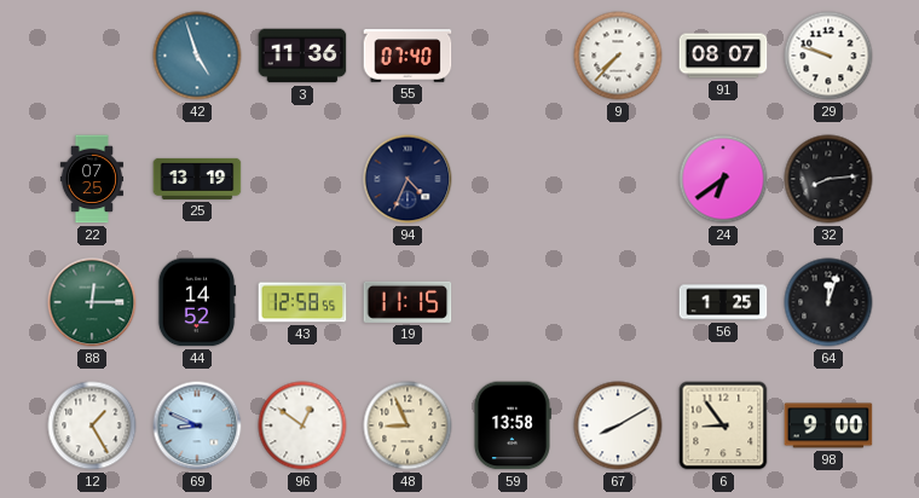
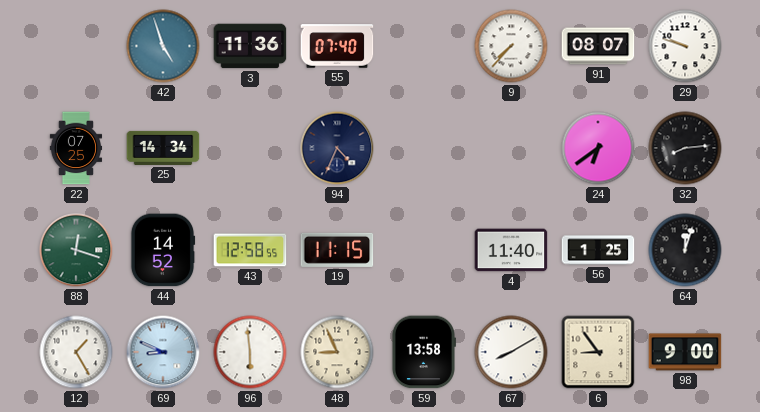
25: 13:19 -> 14:34 (163, 148)
88: 12:15 -> 12:18 (76, 250)
4: none -> 11:40 (511, 250)
96: 12:51 -> 5:59 (250, 352)
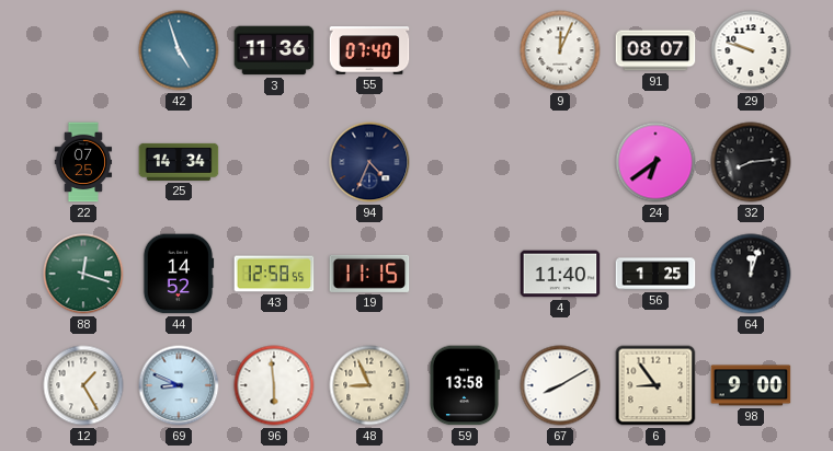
9: 7:37 -> 12:04 (560, 50)
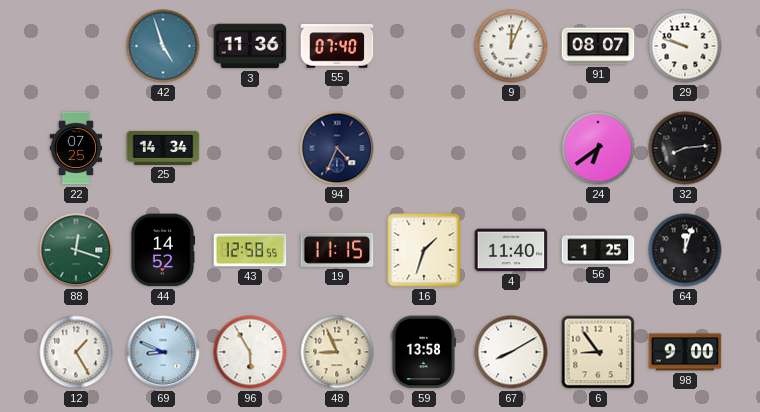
16: none -> 1:33 (424, 250)
96: 5:59 -> 5:55 (250, 352)
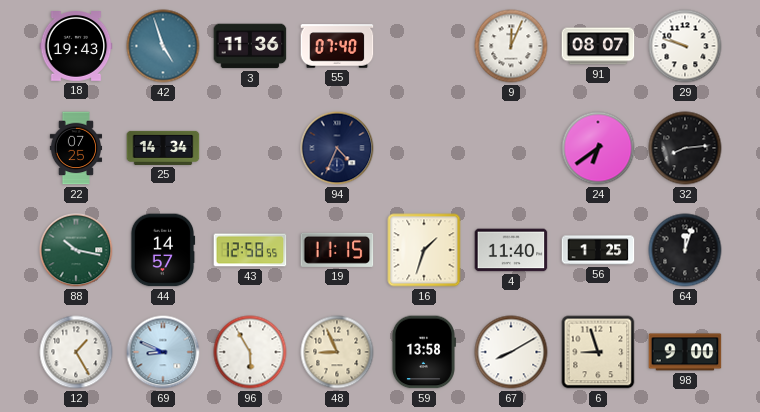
18: none -> 19:43 (76, 47)
88: 12:18 -> 10:17 (76, 250)
44: 14:52 -> 14:57 (163, 250)
6: 8:54 -> 8:57 (598, 352)
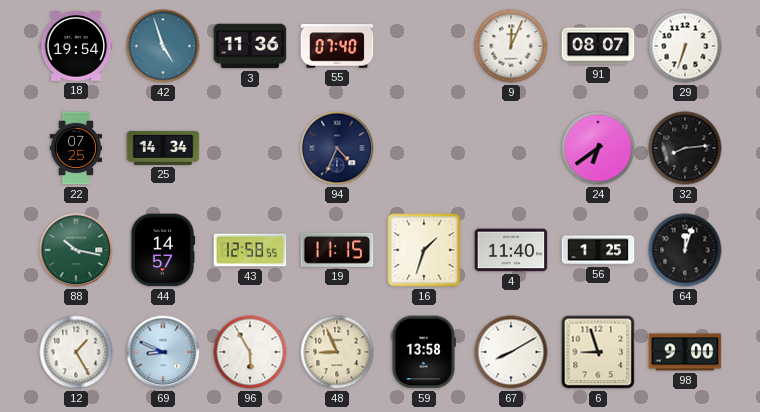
18: 19:43 -> 19:54 (76, 47)
29: 9:48 -> 6:33 (685, 46)
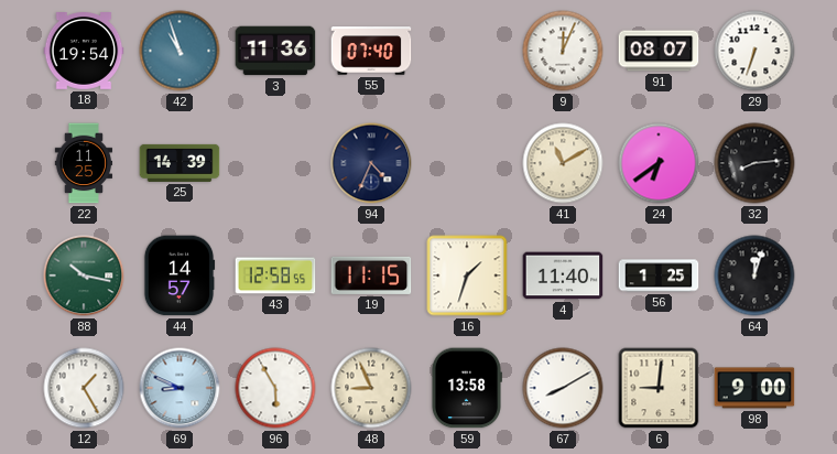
42: 4:57 -> 10:57 (180, 51)
22: 07:25 -> 11:25 (84, 163)
25: 14:34 -> 14:39 (180, 163)
41: none -> 11:10 (563, 163)
6: 8:57 -> 9:01 (659, 388)
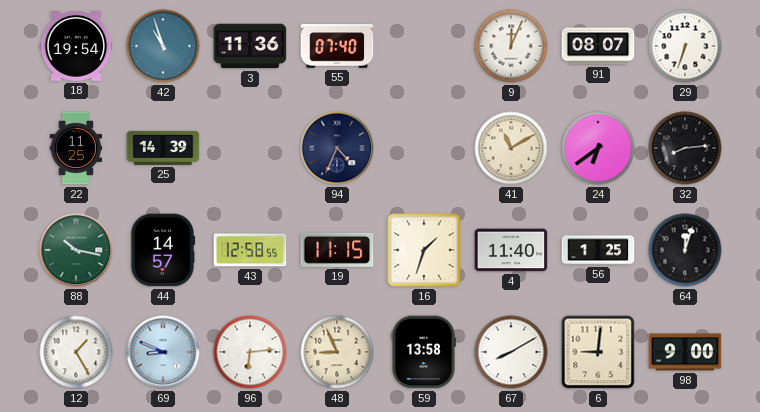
96: 5:55 -> 6:14 (250, 352)
